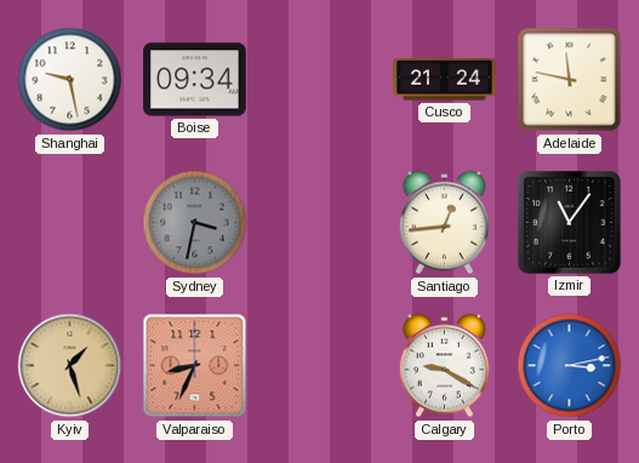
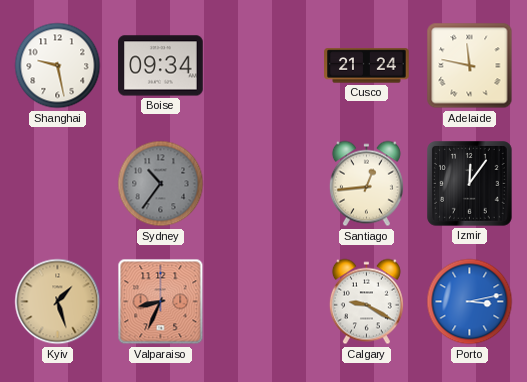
Sydney: 3:32 -> 10:36 (161, 184)
Izmir: 11:06 -> 12:06 (470, 184)
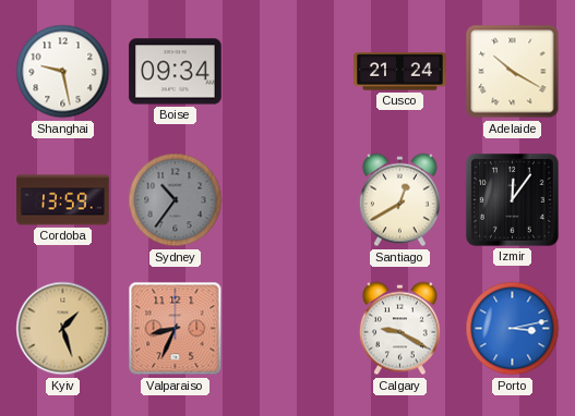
Adelaide: 11:47 -> 10:20 (513, 72)
Cordoba: none -> 13:59 (63, 200)
Santiago: 12:44 -> 12:40 (399, 200)
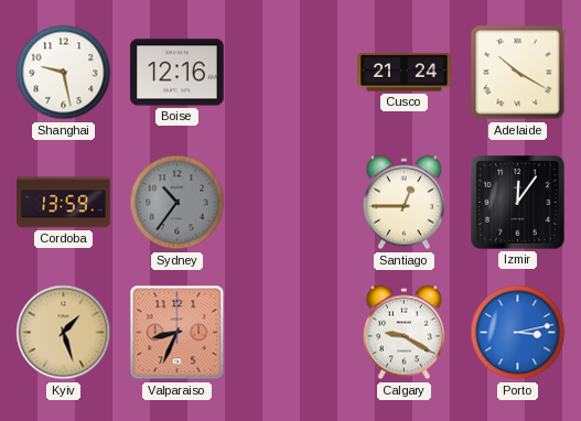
Boise: 09:34 -> 12:16 (177, 73)
Santiago: 12:40 -> 12:45 (404, 203)
